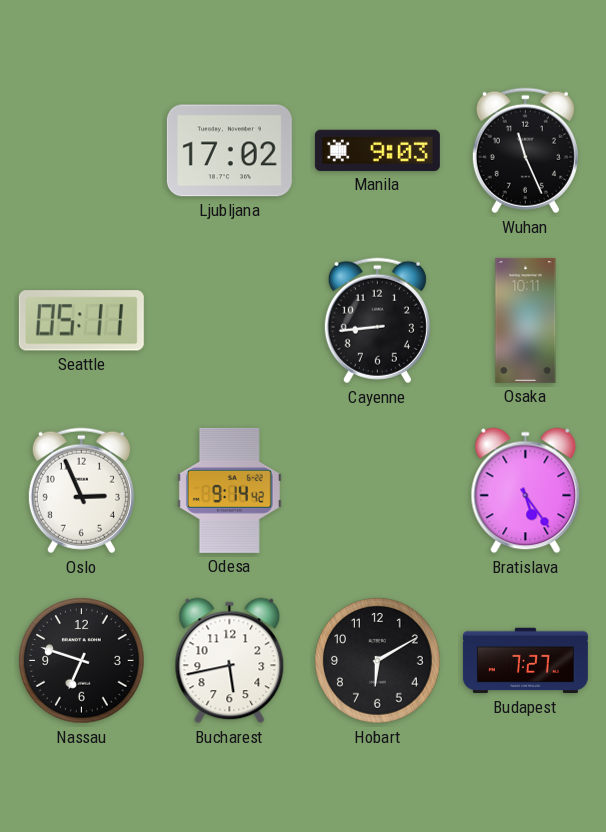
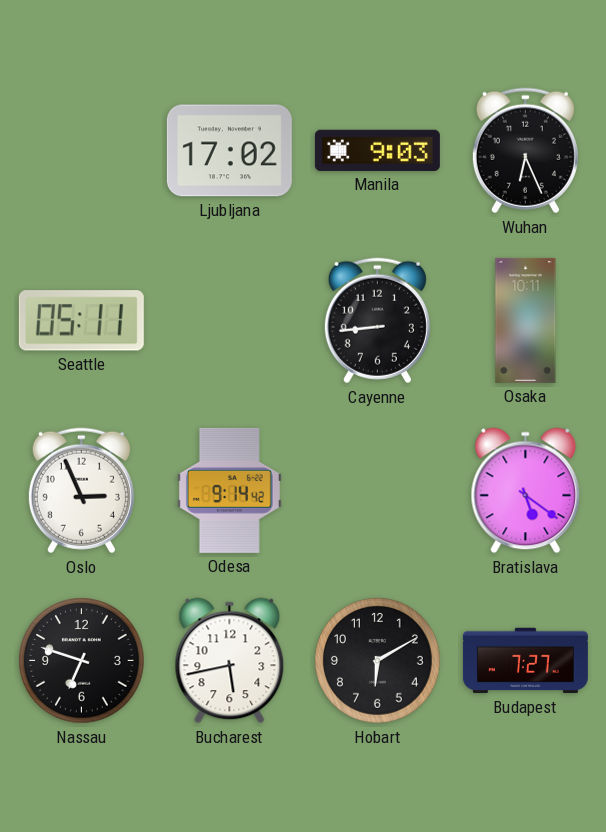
Wuhan: 11:26 -> 6:26 (525, 151)
Bratislava: 5:24 -> 5:21 (526, 491)
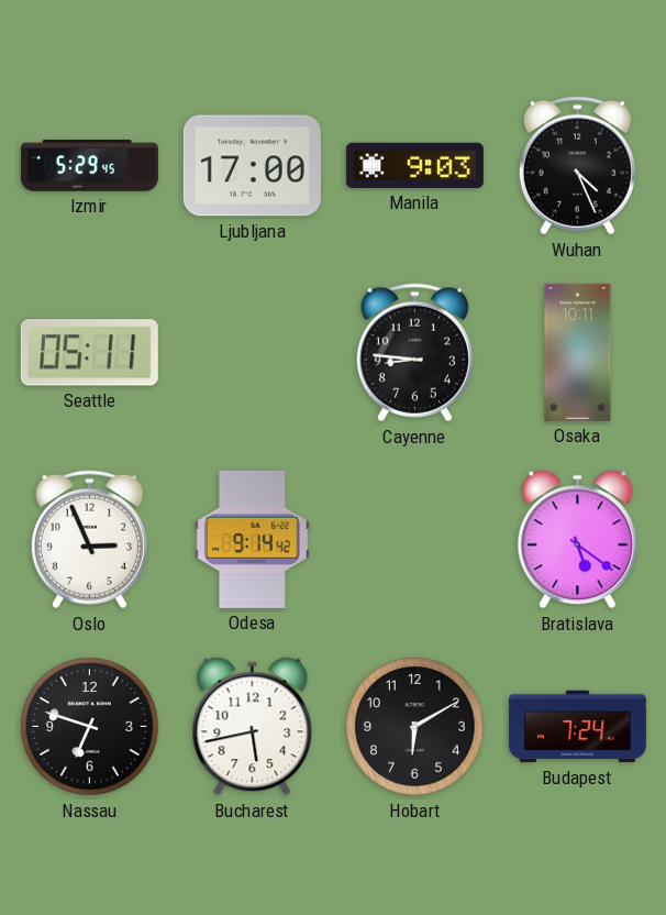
Izmir: none -> 5:29 (89, 166)
Ljubljana: 17:02 -> 17:00 (252, 166)
Wuhan: 6:26 -> 4:26 (577, 166)
Cayenne: 8:44 -> 8:46 (414, 353)
Budapest: 7:27 -> 7:24 (577, 727)
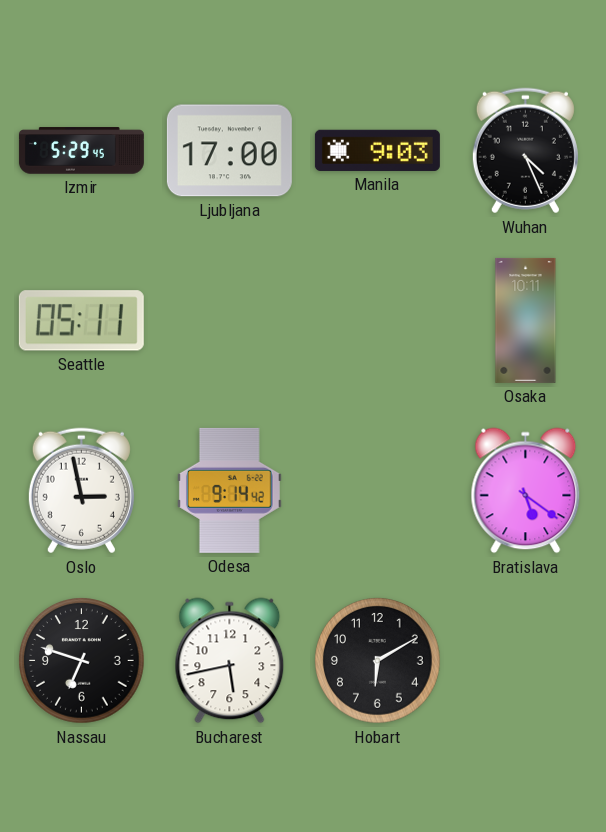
Cayenne: 8:46 -> none (414, 353)
Oslo: 2:56 -> 2:58 (81, 491)
Budapest: 7:24 -> none (577, 727)
